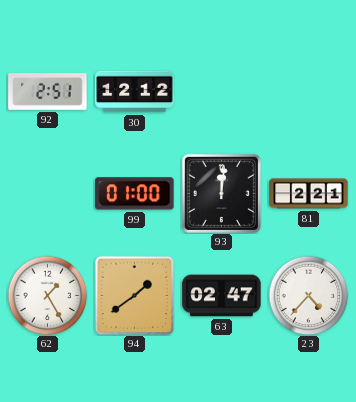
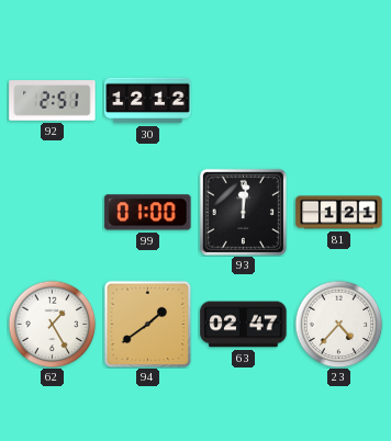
81: 2:21 -> 1:21 (339, 213)
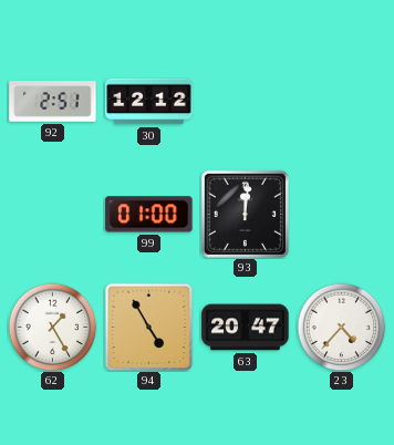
81: 1:21 -> none (339, 213)
94: 1:39 -> 4:55 (148, 327)
63: 02:47 -> 20:47 (246, 328)
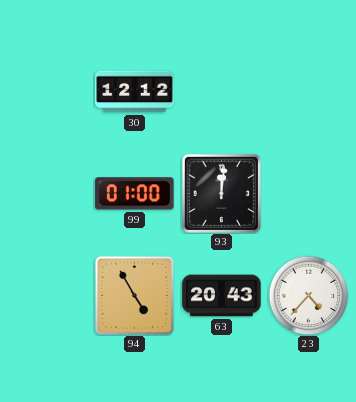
92: 2:51 -> none (53, 102)
62: 1:25 -> none (52, 327)
63: 20:47 -> 20:43 (222, 296)
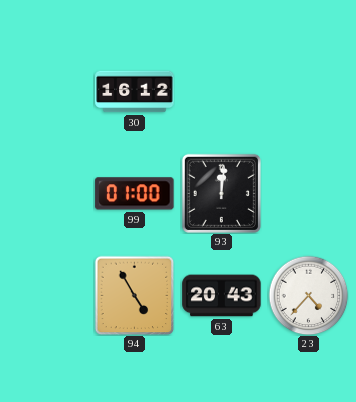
30: 12:12 -> 16:12 (135, 92)
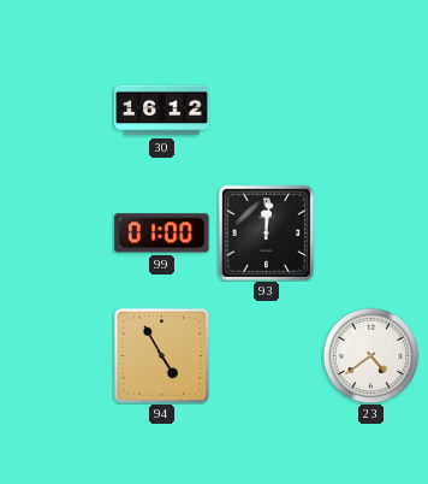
63: 20:43 -> none (222, 296)
23: 4:37 -> 4:39 (370, 355)
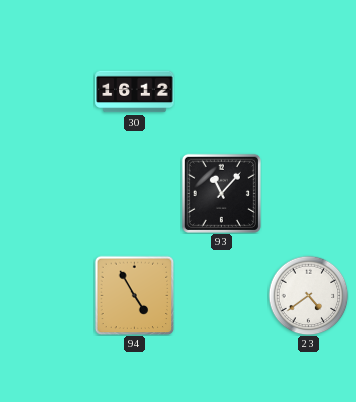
99: 01:00 -> none (162, 234)
93: 12:01 -> 11:07 (221, 193)
